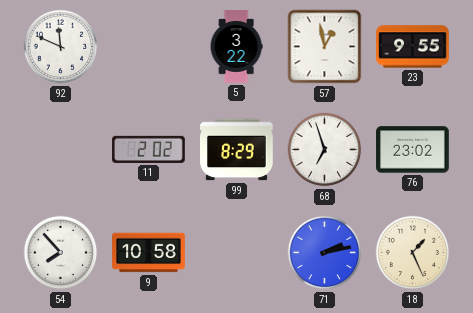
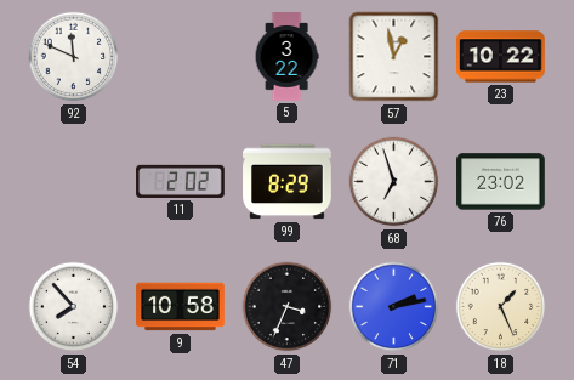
23: 9:55 -> 10:22 (501, 57)
47: none -> 3:34 (288, 307)
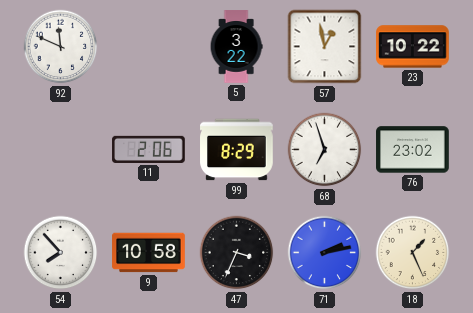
11: 2:02 -> 2:06 (149, 149)
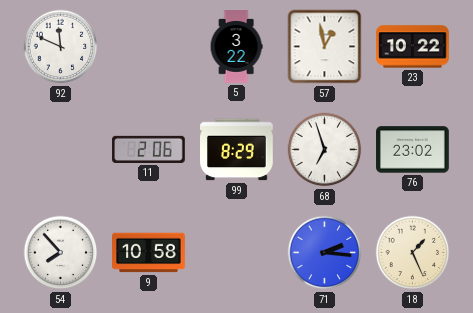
47: 3:34 -> none (237, 253)
71: 2:13 -> 2:16 (325, 253)
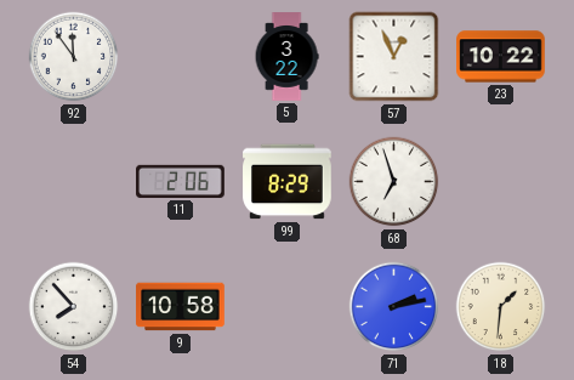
92: 11:49 -> 11:54 (74, 57)
57: 12:58 -> 12:56 (394, 57)
76: 23:02 -> none (413, 150)
71: 2:16 -> 2:13 (394, 307)
18: 1:26 -> 1:31 (501, 307)
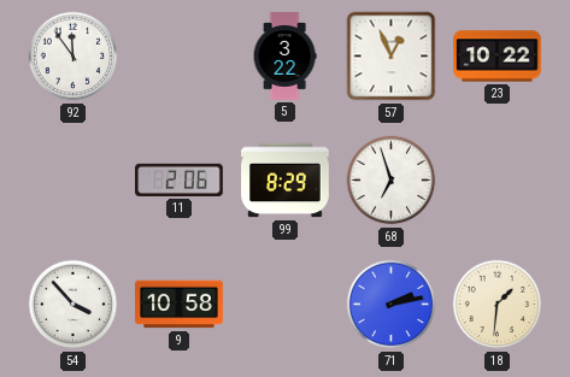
54: 7:53 -> 3:53 (74, 305)
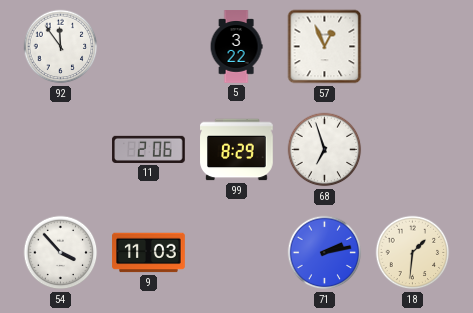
23: 10:22 -> none (498, 57)
9: 10:58 -> 11:03 (149, 253)
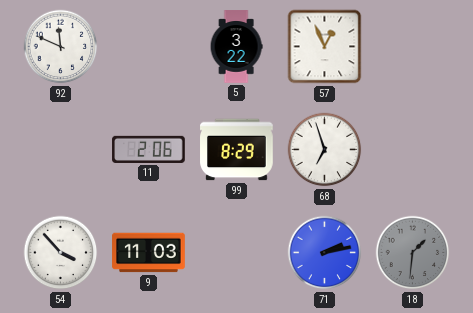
92: 11:54 -> 11:49 (61, 47)
18 dial: cream -> grey (413, 253)
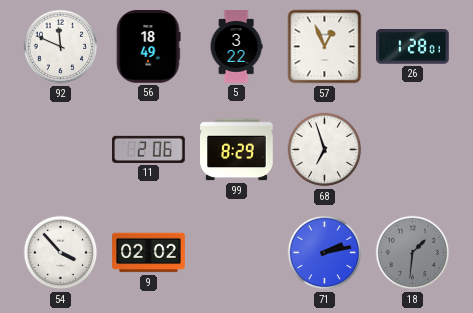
56: none -> 18:49 (148, 47)
26: none -> 1:28 (413, 47)
9: 11:03 -> 02:02 (149, 253)
